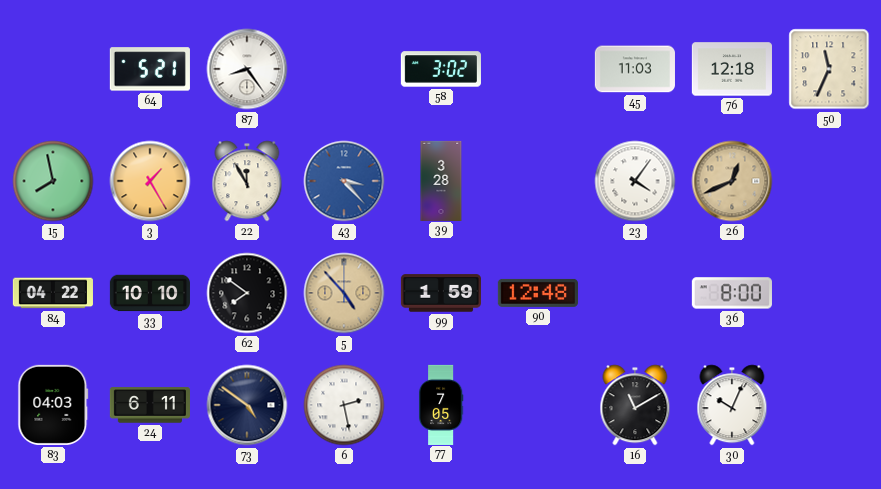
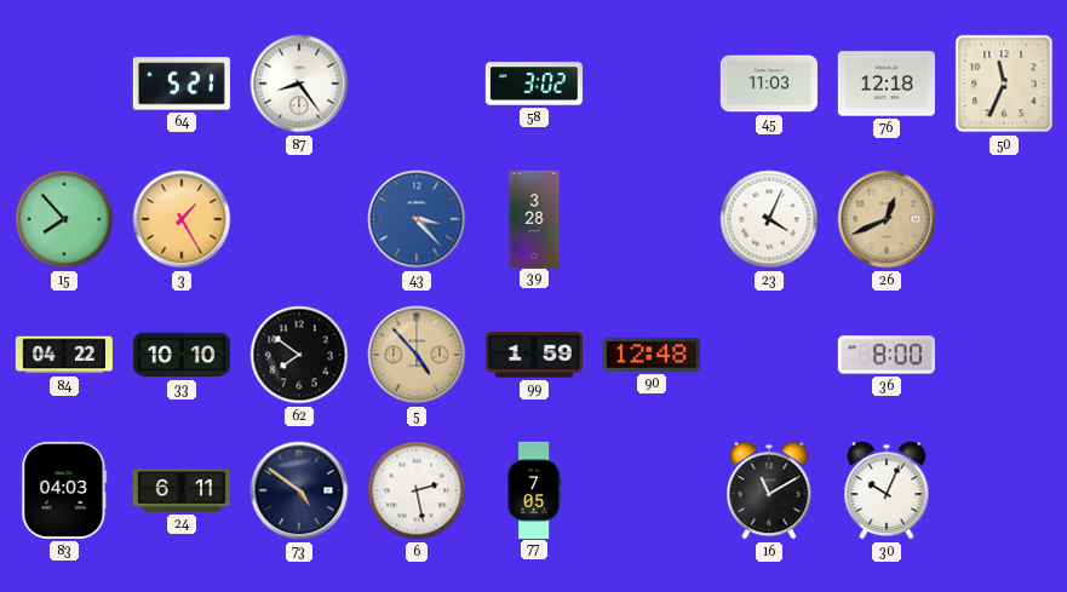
15: 7:58 -> 7:53 (64, 219)
22: 11:55 -> none (247, 181)
23: 4:06 -> 4:04 (769, 219)
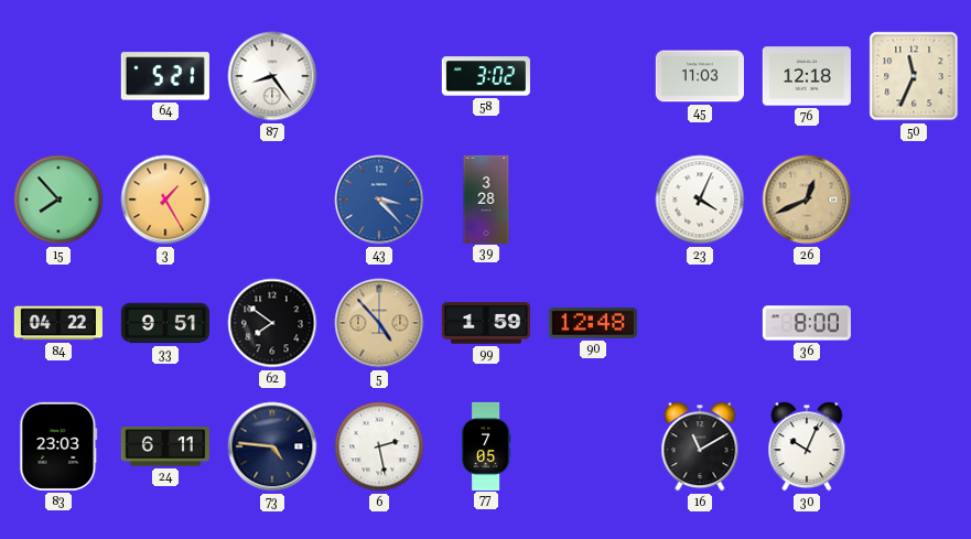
33: 10:10 -> 9:51 (165, 323)
83: 04:03 -> 23:03 (58, 446)
73: 4:51 -> 4:46 (272, 446)
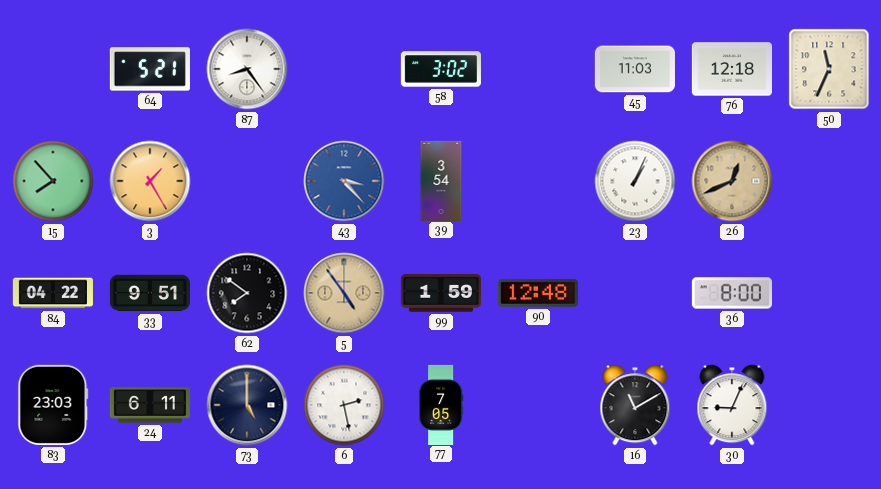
39: 3:28 -> 3:54 (441, 180)
23: 4:04 -> 1:04 (635, 181)
5: 4:53 -> 4:54 (344, 293)
73: 4:46 -> 5:00 (247, 405)
30: 10:04 -> 9:04 (732, 405)
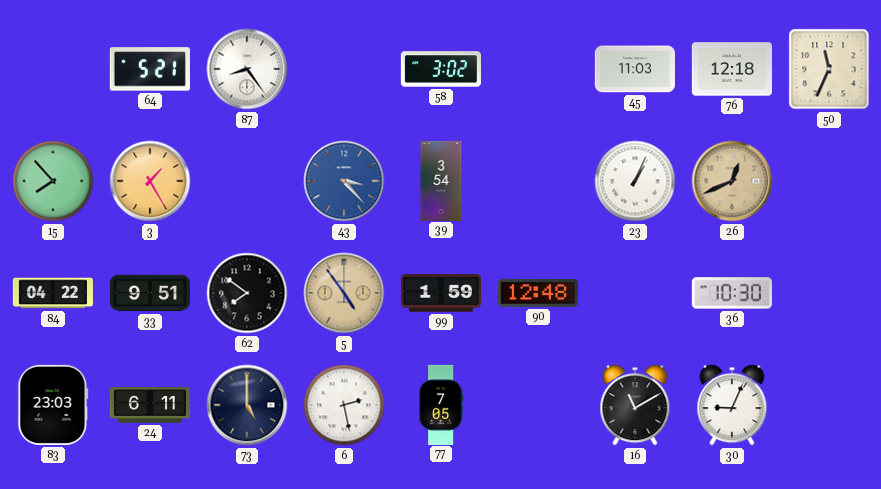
36: 8:00 -> 10:30 (732, 293)
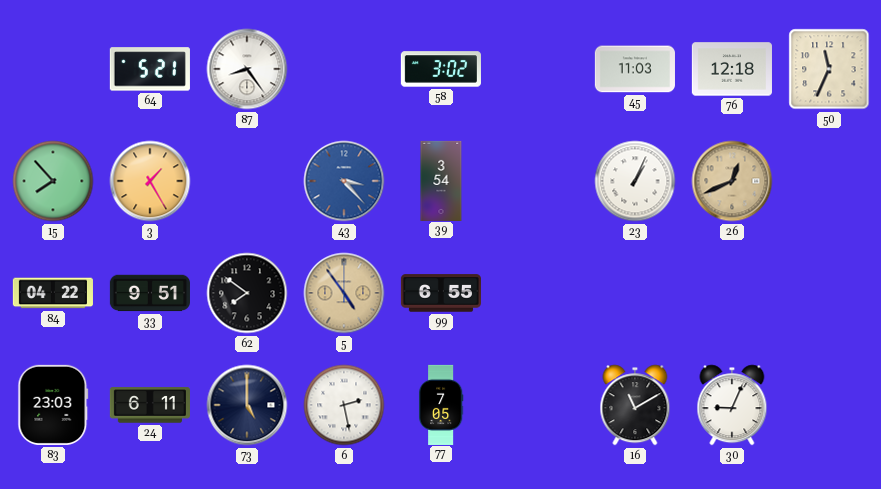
99: 1:59 -> 6:55 (441, 293)
90: 12:48 -> none (538, 293)
36: 10:30 -> none (732, 293)
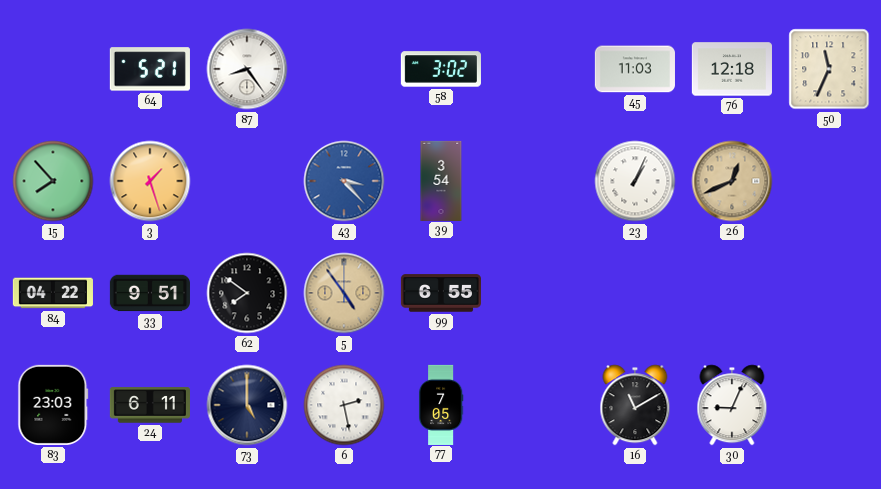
3: 1:25 -> 1:27 (150, 181)
